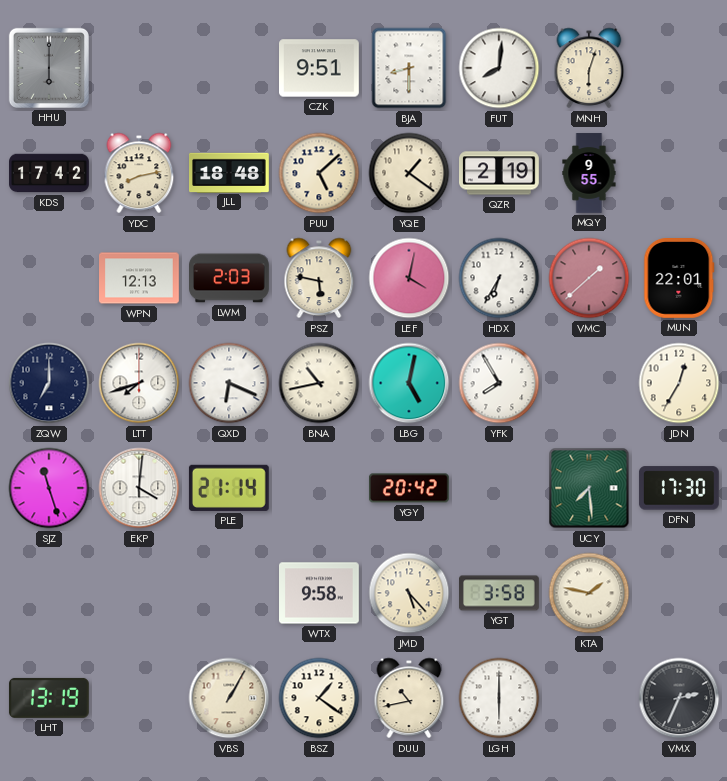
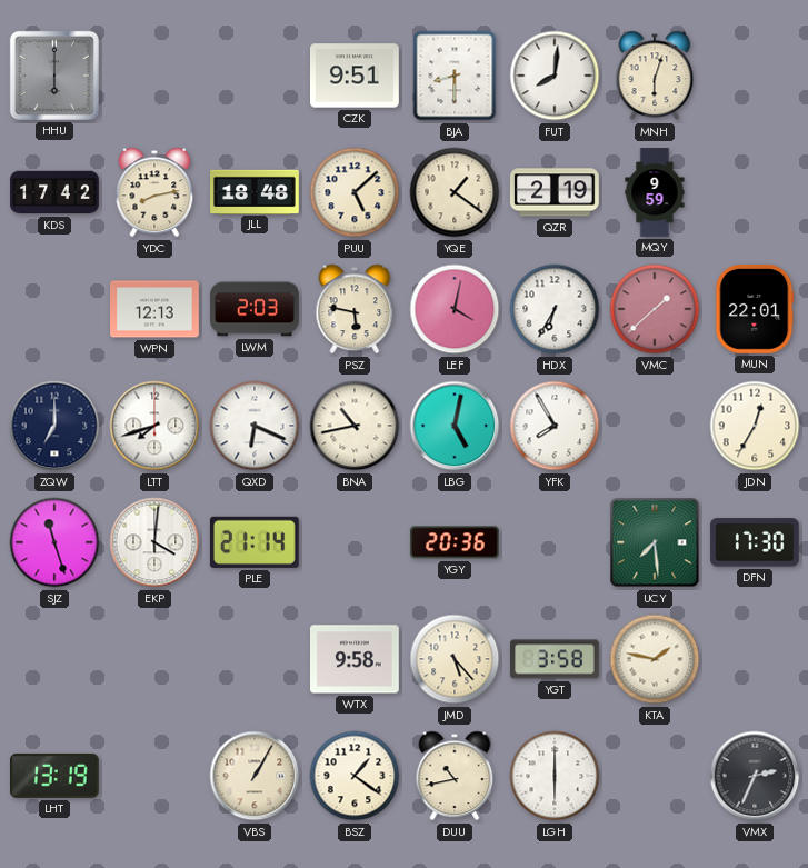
MQY: 9:55 -> 9:59 (655, 192)
YGY: 20:42 -> 20:36 (455, 542)
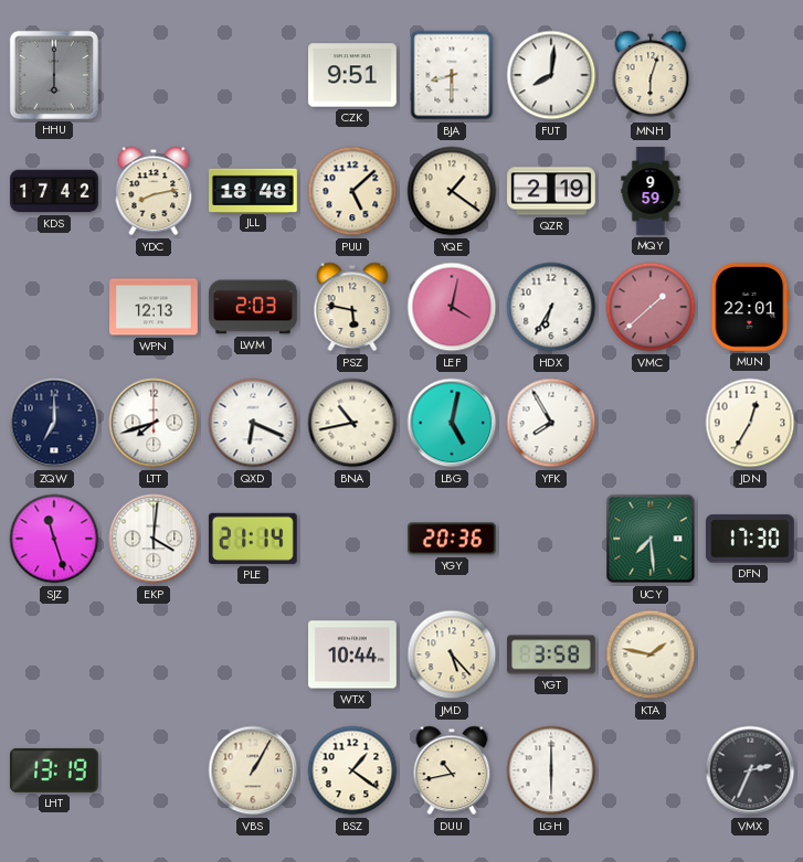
WTX: 9:58 -> 10:44 (353, 655)
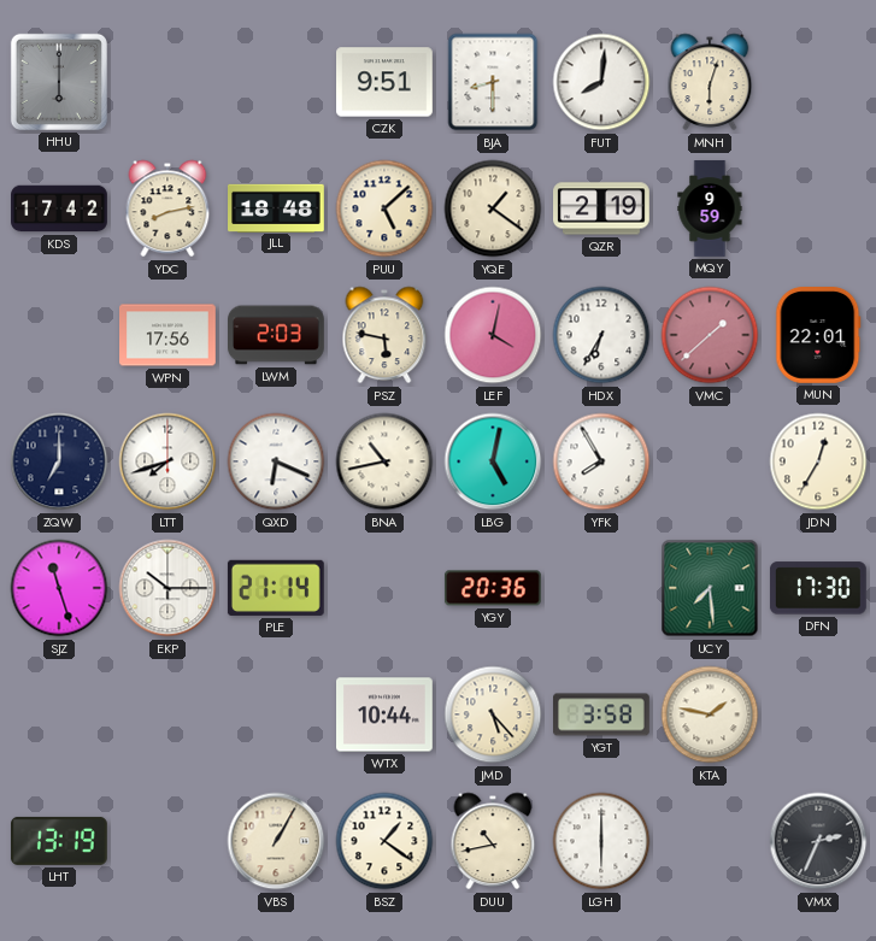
WPN: 12:13 -> 17:56 (169, 335)
EKP: 4:01 -> 10:15 (167, 588)
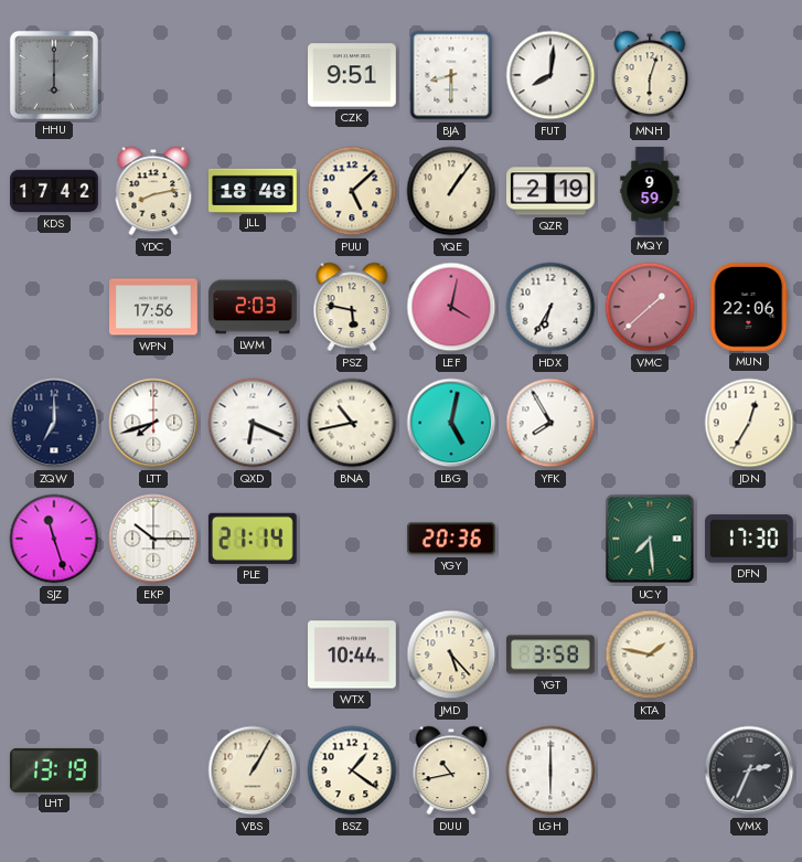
YQE: 1:21 -> 1:06 (451, 191)
MUN: 22:01 -> 22:06 (749, 308)
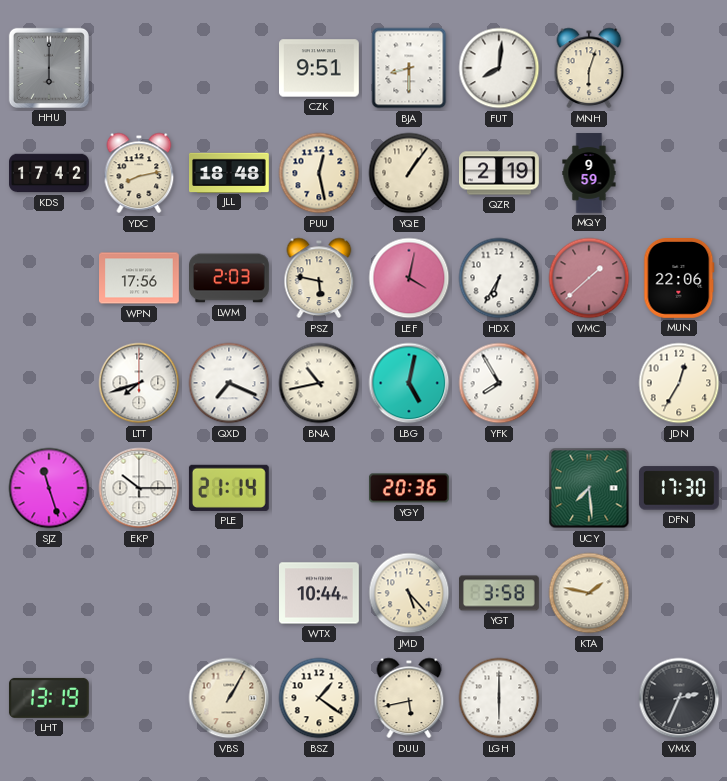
PUU: 5:08 -> 12:28 (319, 173)
ZQW: 7:00 -> none (54, 423)
QXD: 6:19 -> 7:19 (229, 383)
DUU: 10:43 -> 5:43 (409, 698)
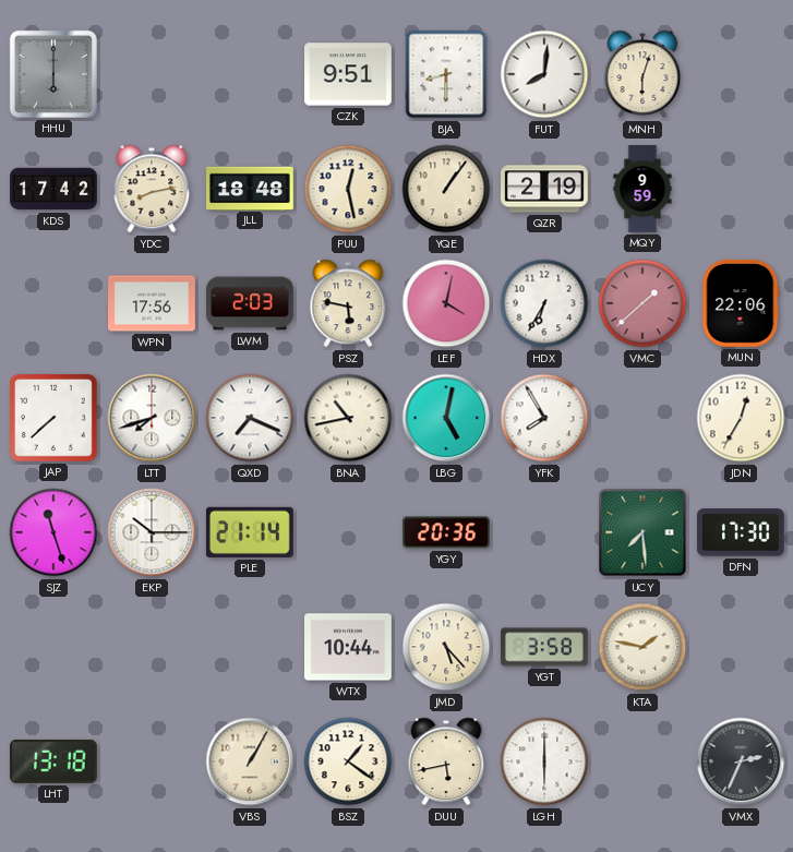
JAP: none -> 7:38 (53, 418)
LHT: 13:19 -> 13:18 (53, 761)
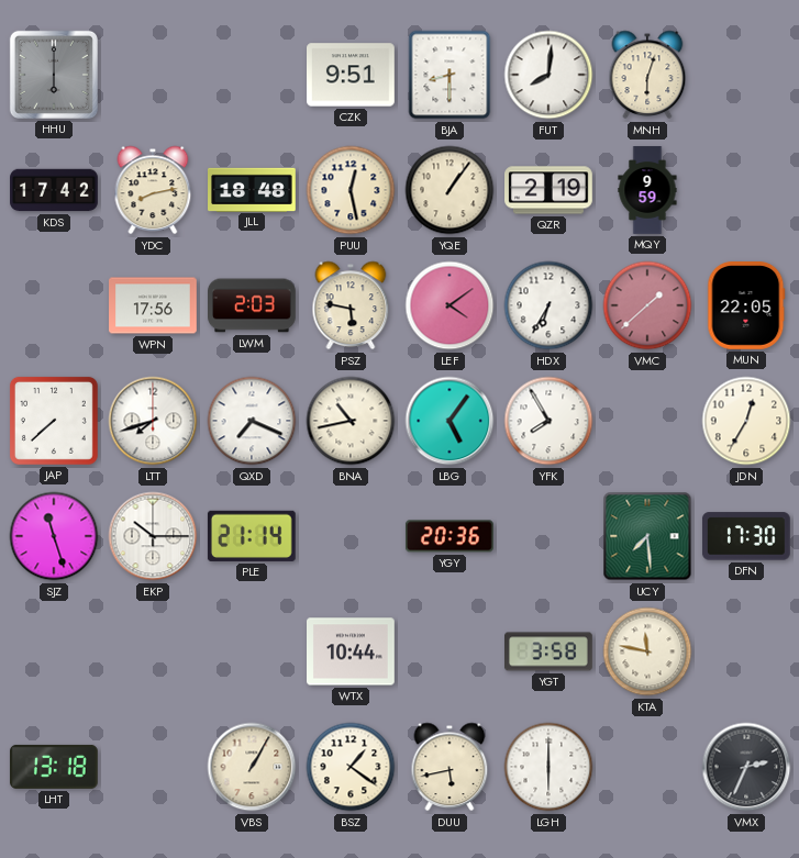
LEF: 4:02 -> 4:09 (450, 305)
MUN: 22:06 -> 22:05 (746, 307)
LBG: 5:02 -> 5:06 (450, 421)
JMD: 5:23 -> none (446, 647)
KTA: 1:47 -> 11:47 (647, 651)
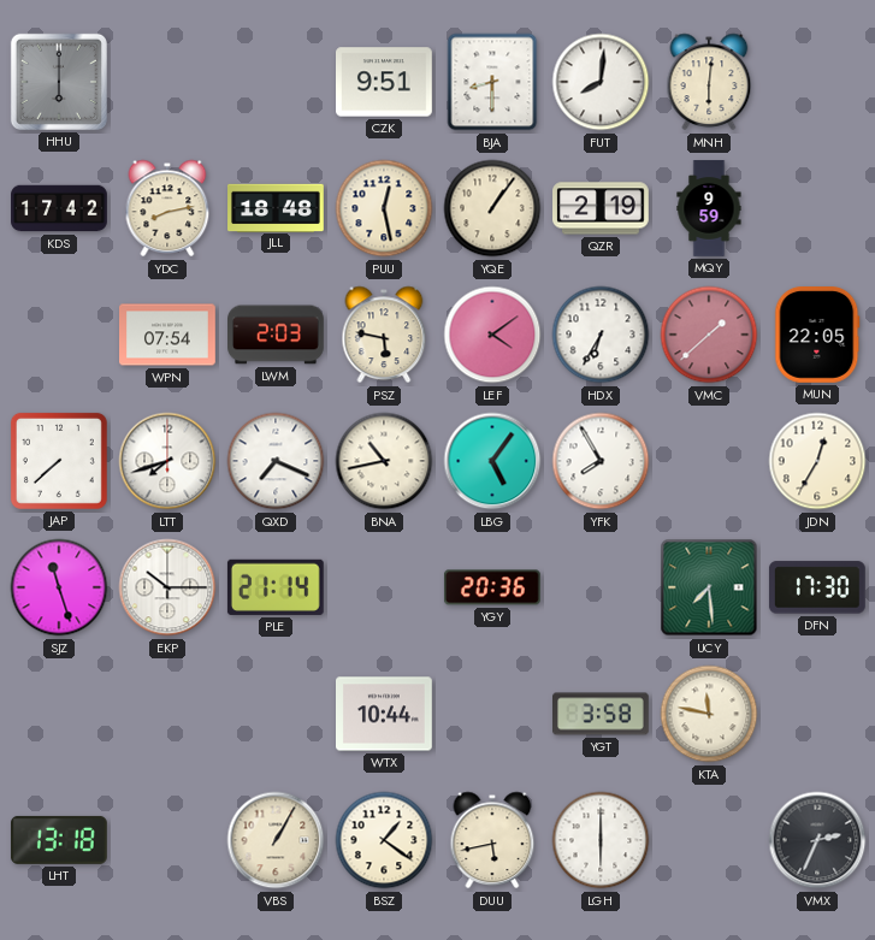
MNH: 6:03 -> 6:01 (709, 82)
WPN: 17:56 -> 07:54 (169, 335)
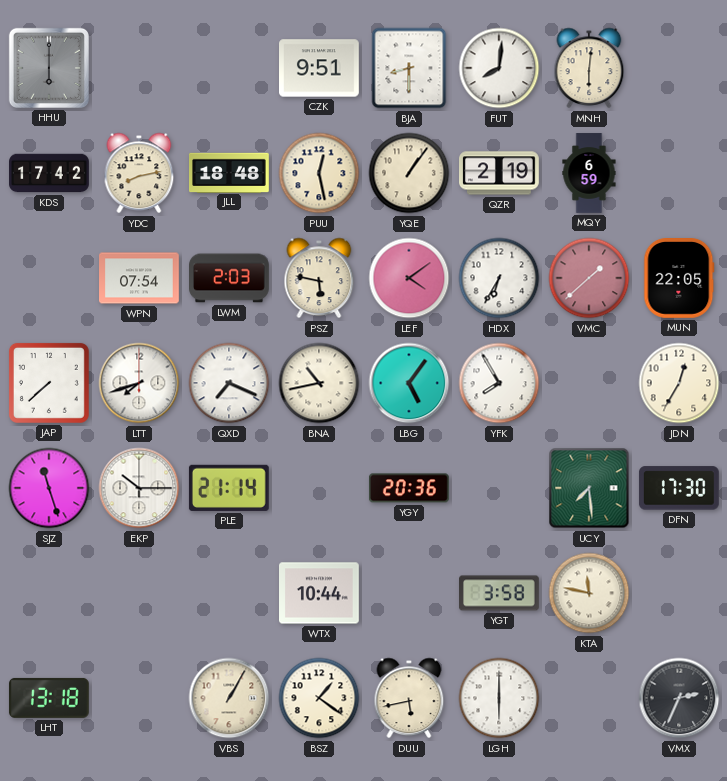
MQY: 9:59 -> 6:59 (589, 173)
